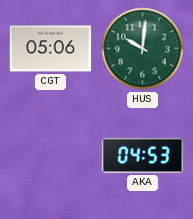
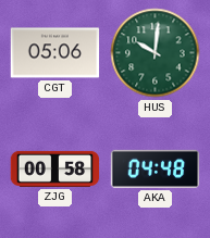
ZJG: none -> 00:58 (55, 168)
AKA: 04:53 -> 04:48 (156, 168)
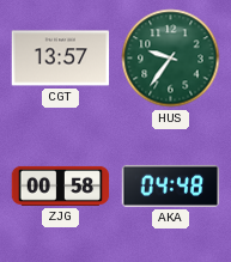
CGT: 05:06 -> 13:57 (61, 59)
HUS: 10:01 -> 9:36 (171, 59)
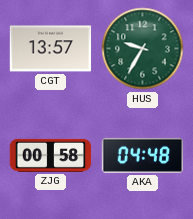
HUS: 9:36 -> 9:35 (143, 49)
